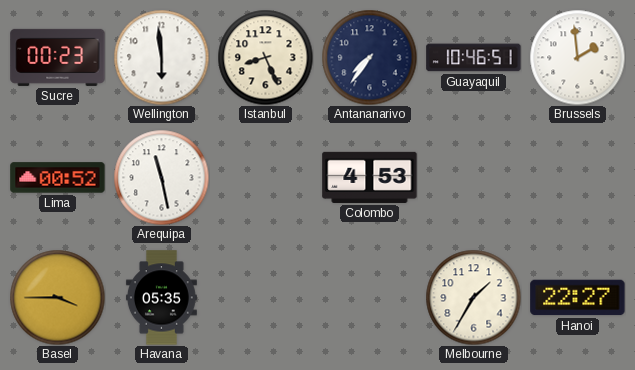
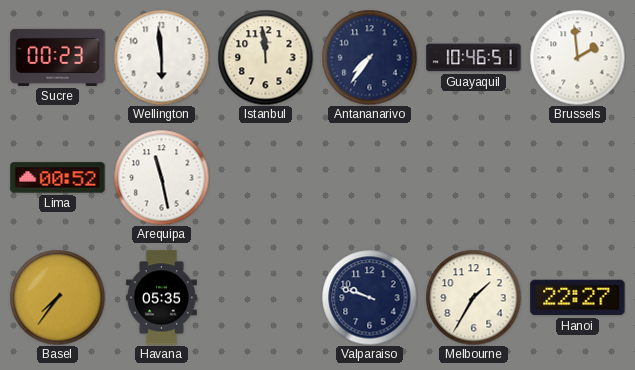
Istanbul: 8:26 -> 11:59 (265, 57)
Colombo: 4:53 -> none (370, 177)
Basel: 3:45 -> 7:36 (57, 297)
Valparaiso: none -> 9:48 (369, 297)
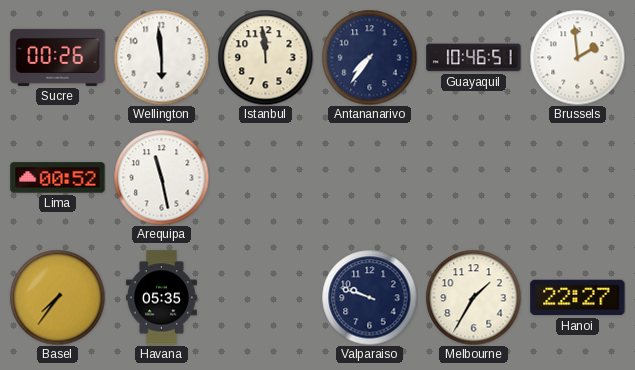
Sucre: 00:23 -> 00:26 (58, 57)
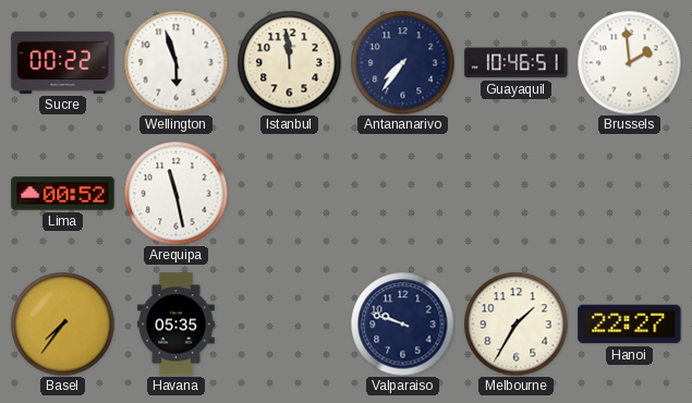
Sucre: 00:26 -> 00:22 (63, 62)
Wellington: 5:59 -> 5:57 (175, 62)
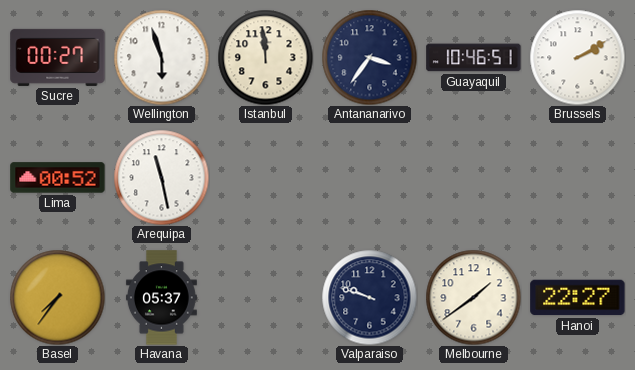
Sucre: 00:22 -> 00:27 (58, 57)
Antananarivo: 7:36 -> 3:36 (369, 57)
Brussels: 1:59 -> 2:10 (577, 57)
Havana: 05:35 -> 05:37 (161, 298)
Melbourne: 1:35 -> 1:39 (473, 297)
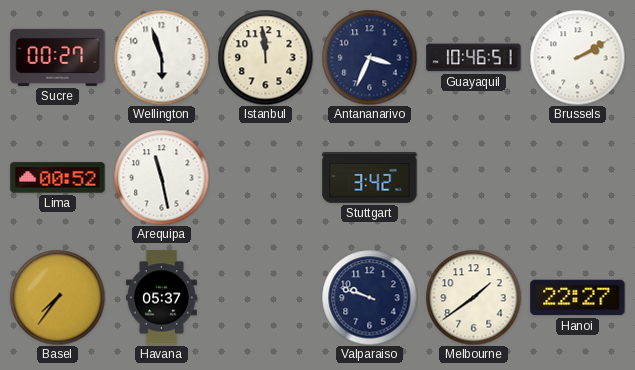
Antananarivo: 3:36 -> 3:34 (369, 57)
Stuttgart: none -> 3:42 (370, 178)
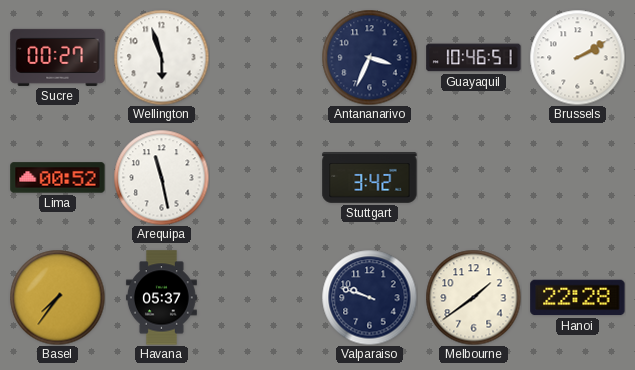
Istanbul: 11:59 -> none (265, 57)
Hanoi: 22:27 -> 22:28 (578, 298)
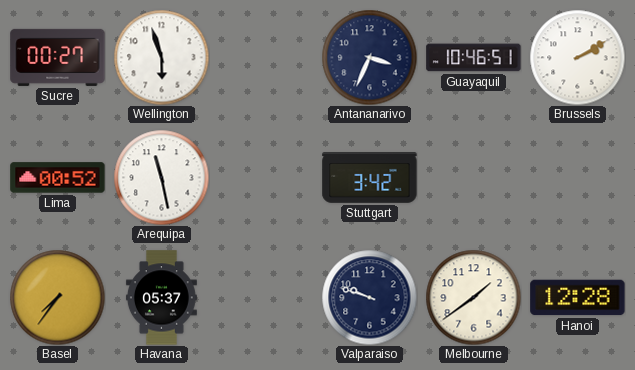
Hanoi: 22:28 -> 12:28 (578, 298)
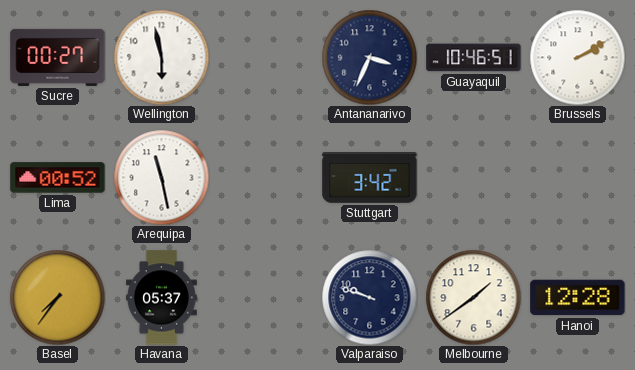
Wellington: 5:57 -> 5:58 (161, 57)
